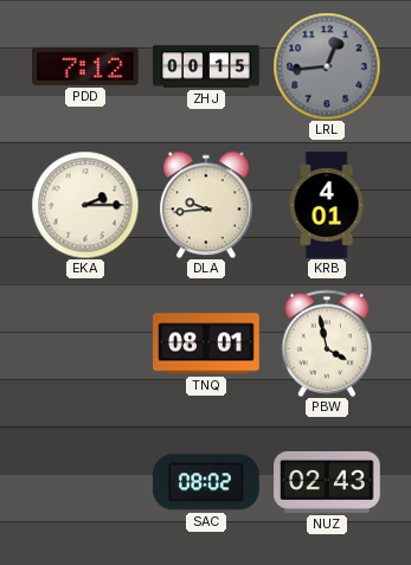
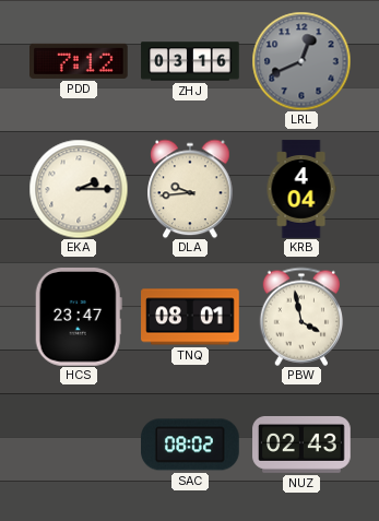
ZHJ: 00:15 -> 03:16 (190, 61)
LRL: 12:44 -> 12:41 (301, 61)
KRB: 4:01 -> 4:04 (301, 189)
HCS: none -> 23:47 (79, 318)
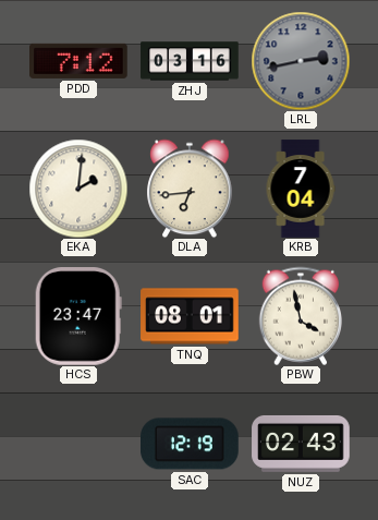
LRL: 12:41 -> 2:43 (301, 61)
EKA: 2:15 -> 2:01 (78, 189)
DLA: 9:44 -> 6:44 (190, 189)
KRB: 4:04 -> 7:04 (301, 189)
SAC: 08:02 -> 12:19 (191, 444)
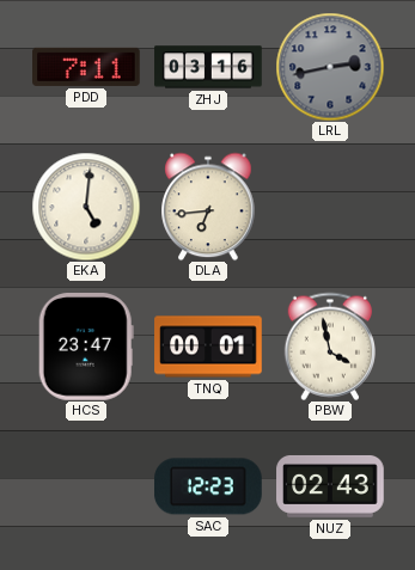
PDD: 7:12 -> 7:11 (87, 67)
EKA: 2:01 -> 5:01 (86, 207)
KRB: 7:04 -> none (301, 189)
TNQ: 08:01 -> 00:01 (208, 347)
SAC: 12:19 -> 12:23 (209, 486)
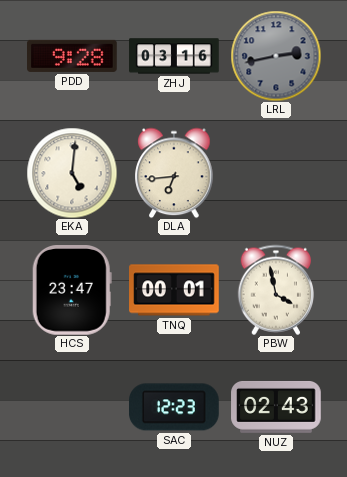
PDD: 7:11 -> 9:28 (73, 56)
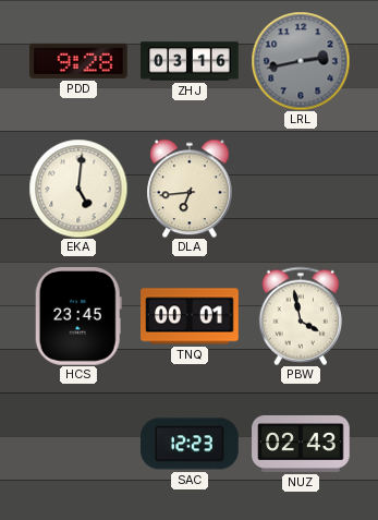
HCS: 23:47 -> 23:45 (78, 317)
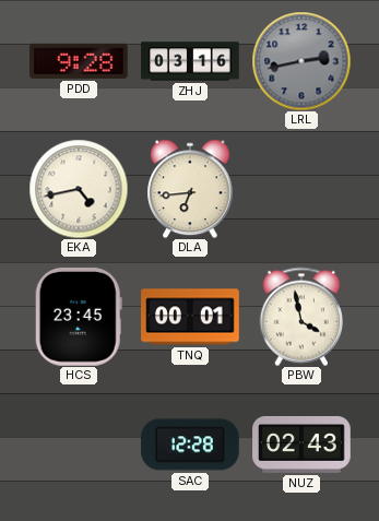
EKA: 5:01 -> 4:43 (79, 189)
SAC: 12:23 -> 12:28 (191, 445)
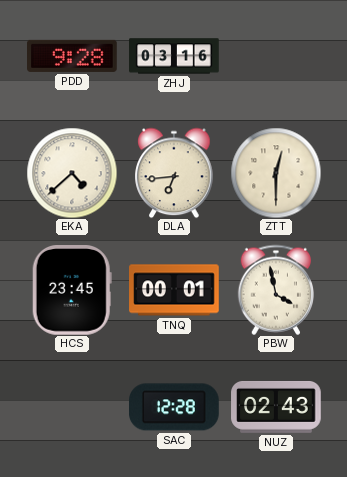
LRL: 2:43 -> none (301, 61)
EKA: 4:43 -> 4:38 (72, 173)
ZTT: none -> 12:30 (276, 173)
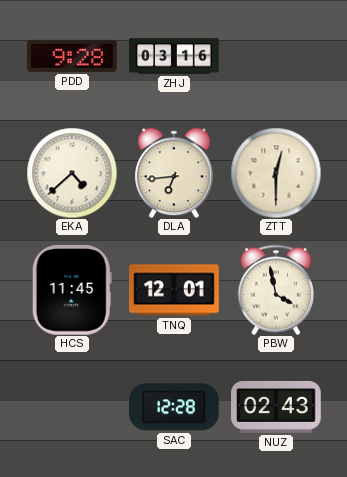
HCS: 23:45 -> 11:45 (72, 291)
TNQ: 00:01 -> 12:01 (174, 290)
